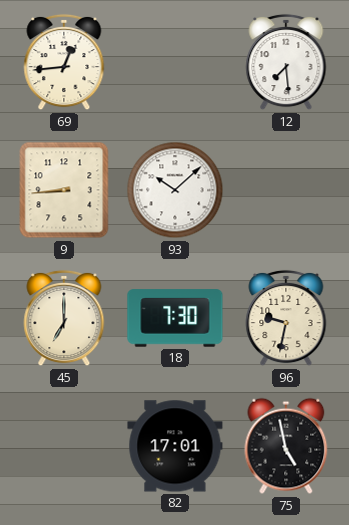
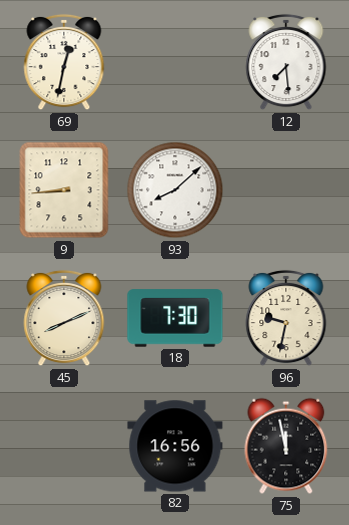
69: 12:44 -> 12:32 (64, 62)
93: 10:08 -> 8:08 (175, 190)
45: 7:00 -> 8:11 (64, 318)
82: 17:01 -> 16:56 (175, 446)
75: 4:58 -> 11:58 (286, 446)
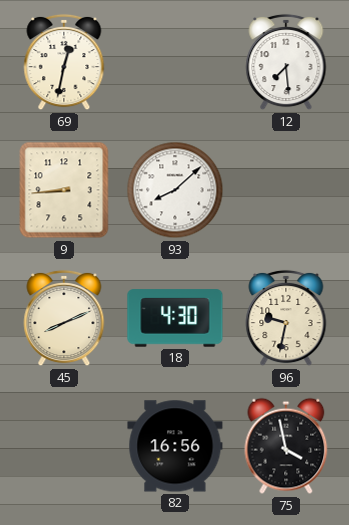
18: 7:30 -> 4:30 (175, 318)
75: 11:58 -> 3:58 (286, 446)
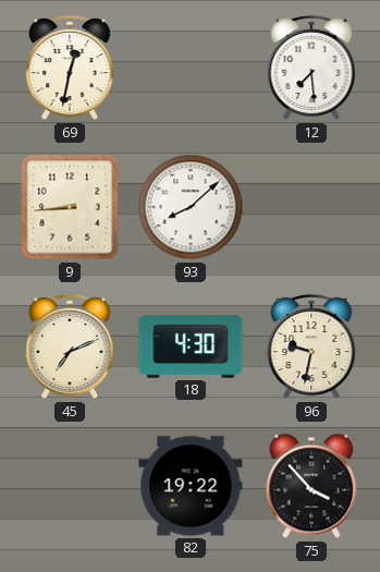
45: 8:11 -> 7:11 (70, 346)
82: 16:56 -> 19:22 (191, 486)
75: 3:58 -> 3:53 (311, 486)
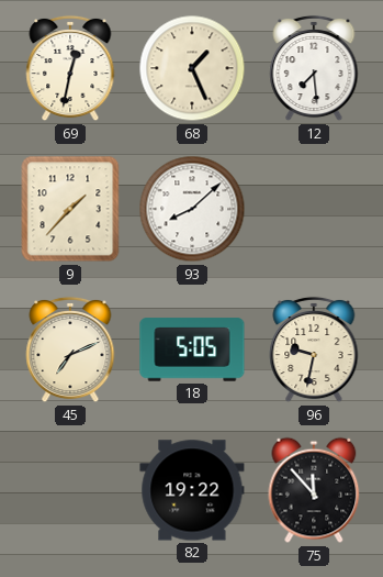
68: none -> 1:26 (192, 68)
9: 8:44 -> 1:37 (70, 209)
18: 4:30 -> 5:05 (192, 349)
75: 3:53 -> 11:53 (314, 490)
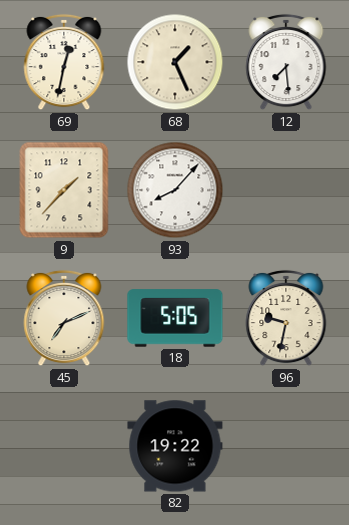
93: 8:08 -> 8:07 (175, 190)
75: 11:53 -> none (314, 490)
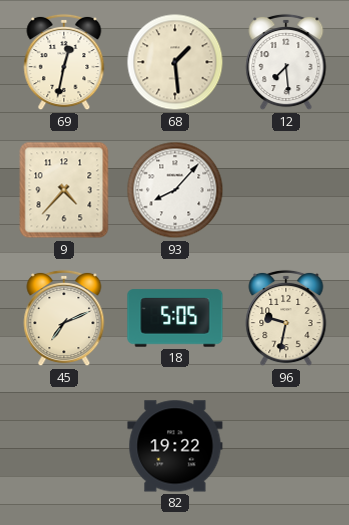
68: 1:26 -> 1:29 (175, 62)
9: 1:37 -> 4:37 (64, 190)
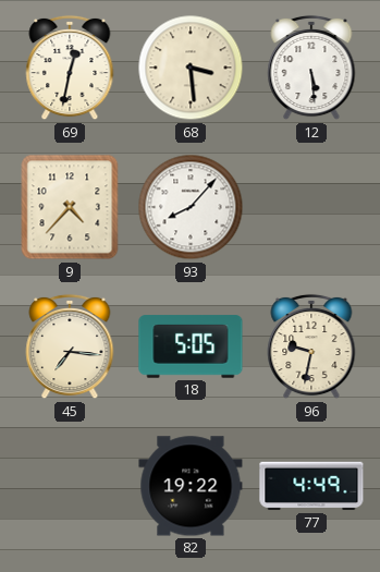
68: 1:29 -> 3:29 (191, 68)
12: 7:29 -> 5:29 (311, 68)
45: 7:11 -> 7:16 (70, 346)
77: none -> 4:49 (311, 486)
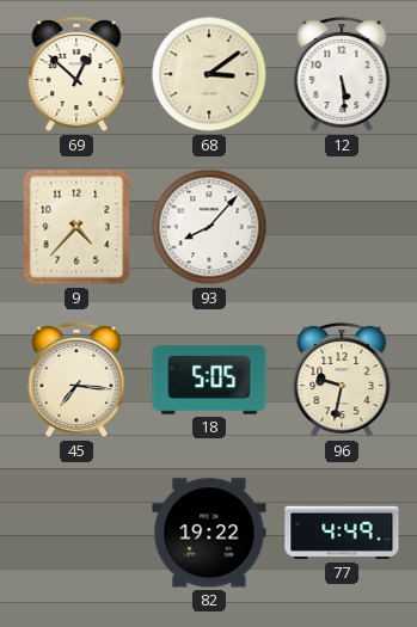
69: 12:32 -> 12:52 (76, 74)
68: 3:29 -> 3:09 (209, 74)
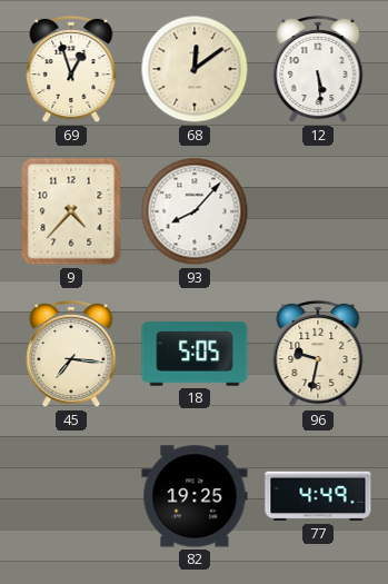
69: 12:52 -> 12:57 (71, 69)
68: 3:09 -> 12:09 (195, 69)
82: 19:22 -> 19:25 (195, 496)
